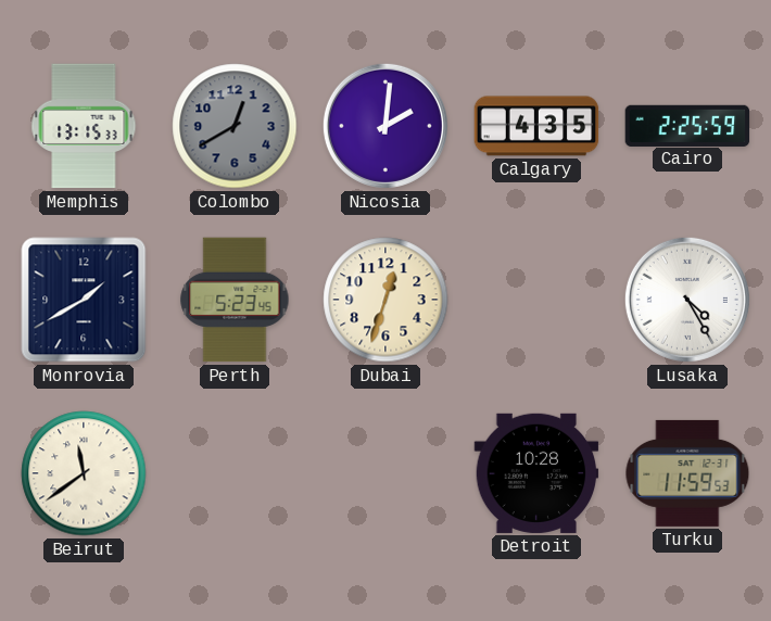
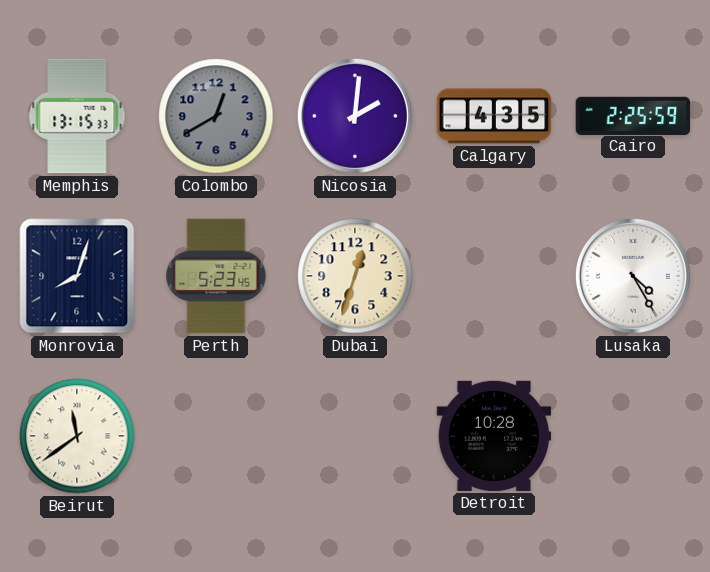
Monrovia: 1:40 -> 8:03 (77, 276)
Turku: 11:59 -> none (687, 473)
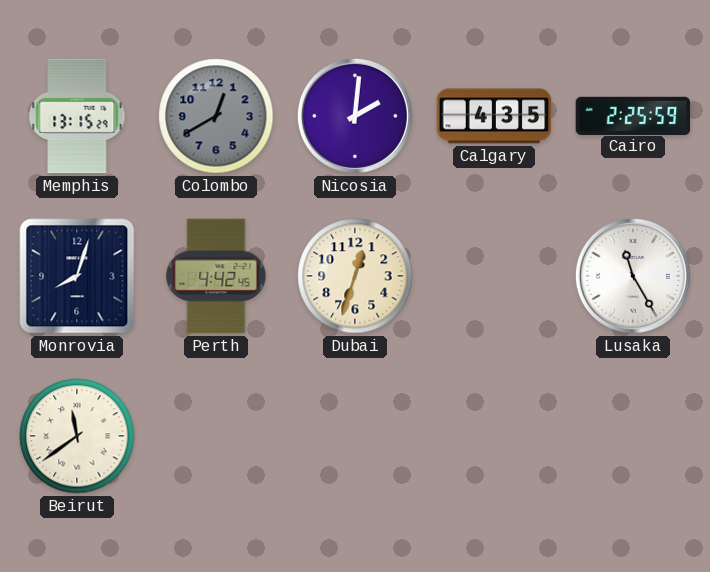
Memphis: 13:15:33 -> 13:15:29 (77, 116)
Perth: 5:23 -> 4:42 (216, 276)
Lusaka: 4:25 -> 11:25 (633, 276)
Detroit: 10:28 -> none (494, 436)
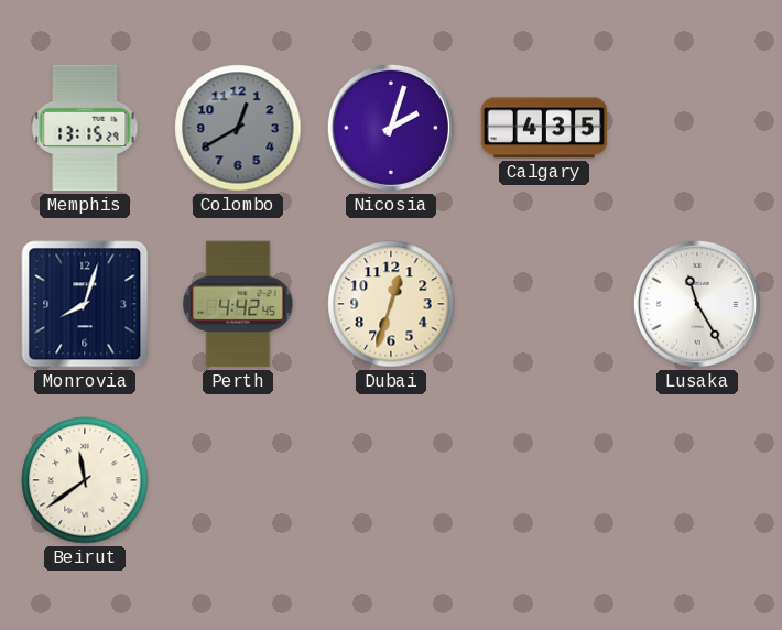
Nicosia: 2:01 -> 2:03 (391, 128)
Cairo: 2:25 -> none (633, 115)
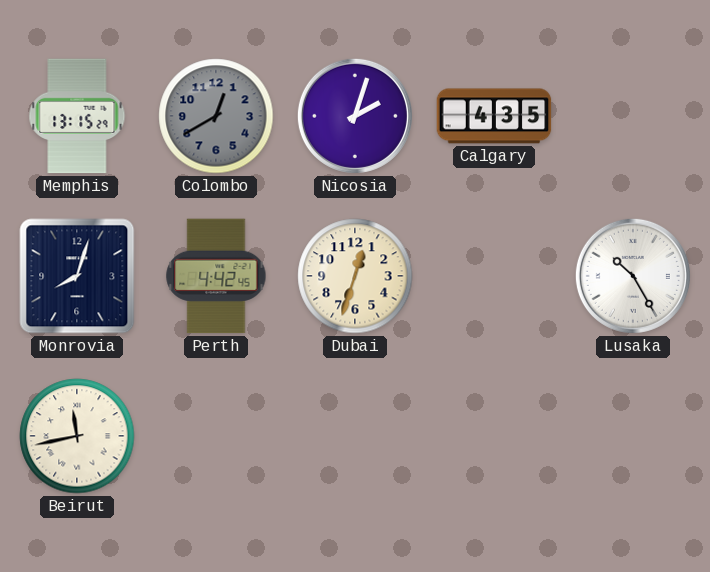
Lusaka: 11:25 -> 10:25 (633, 276)
Beirut: 11:39 -> 11:43 (77, 436)
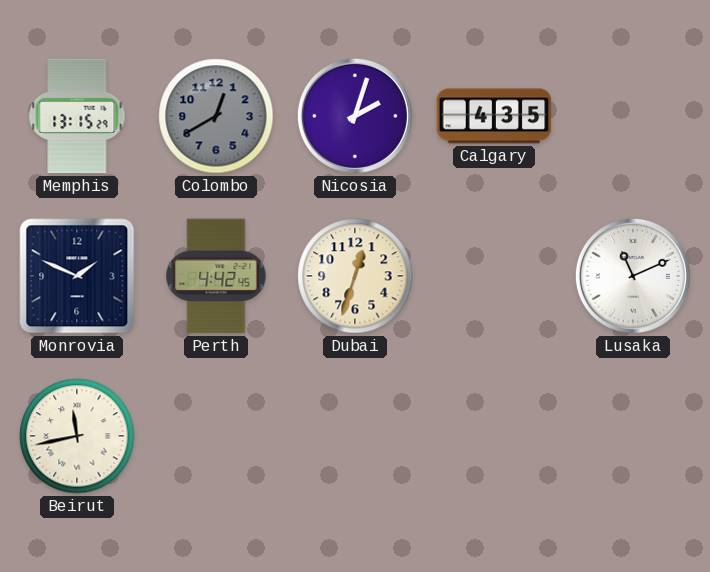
Monrovia: 8:03 -> 1:49 (77, 276)
Lusaka: 10:25 -> 11:11 (633, 276)
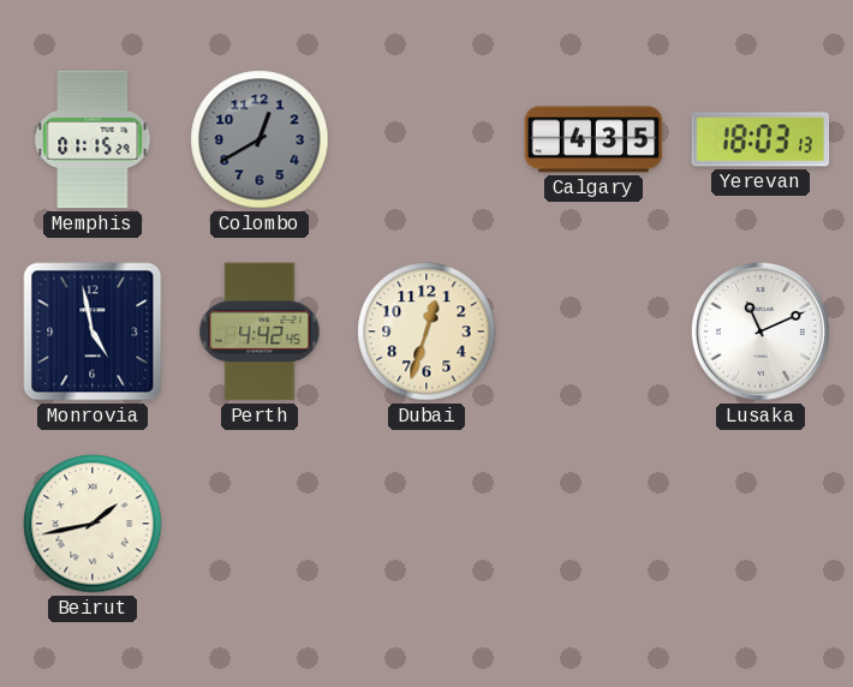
Memphis: 13:15 -> 01:15 (93, 139)
Nicosia: 2:03 -> none (355, 116)
Yerevan: none -> 18:03 (760, 139)
Monrovia: 1:49 -> 4:58 (93, 331)
Beirut: 11:43 -> 1:43 (93, 524)
